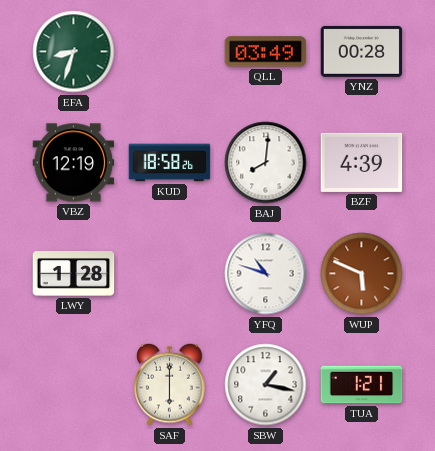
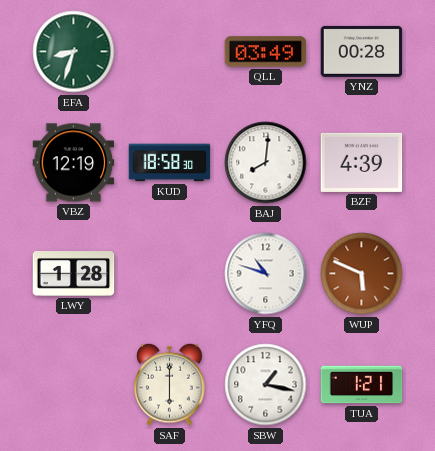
KUD: 18:58:26 -> 18:58:30 (170, 163)
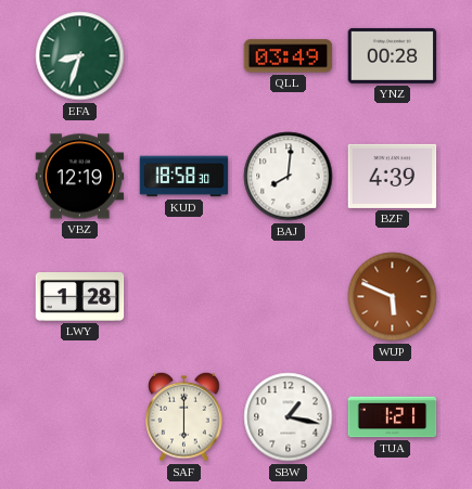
YFQ: 10:48 -> none (266, 274)
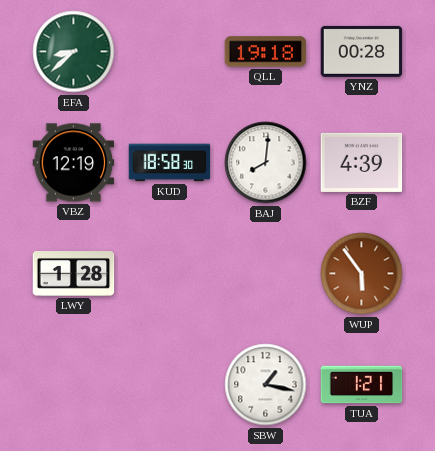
EFA: 8:33 -> 8:38 (74, 52)
QLL: 03:49 -> 19:18 (266, 52)
WUP: 5:49 -> 5:54 (362, 274)
SAF: 6:00 -> none (184, 416)
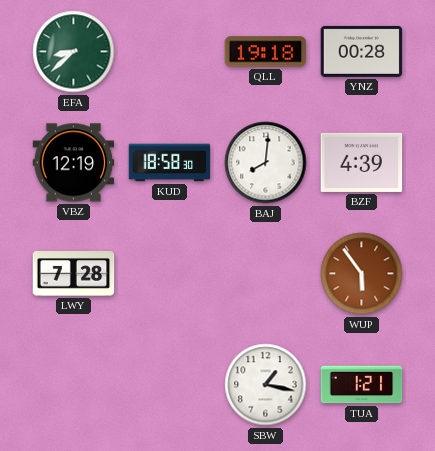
LWY: 1:28 -> 7:28 (74, 274)
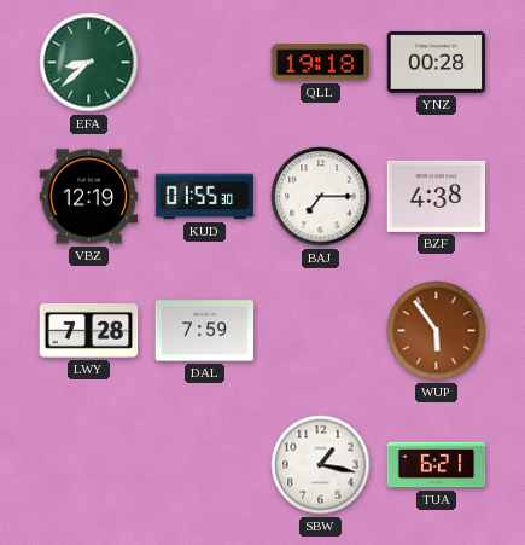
KUD: 18:58 -> 01:55 (205, 197)
BAJ: 8:01 -> 7:15 (321, 197)
BZF: 4:39 -> 4:38 (437, 196)
DAL: none -> 7:59 (205, 331)
TUA: 1:21 -> 6:21 (437, 465)
